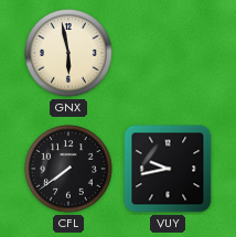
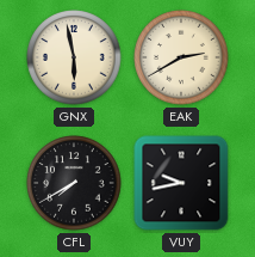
EAK: none -> 2:40 (181, 57)
CFL: 7:39 -> 7:40 (74, 183)
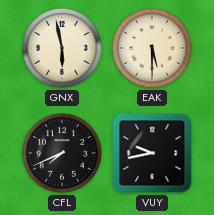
EAK: 2:40 -> 5:30 (152, 48)
CFL: 7:40 -> 7:41 (62, 153)
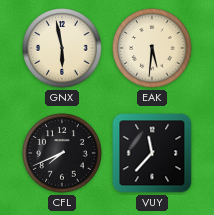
EAK: 5:30 -> 5:31 (152, 48)
VUY: 9:43 -> 11:37 (152, 153)
